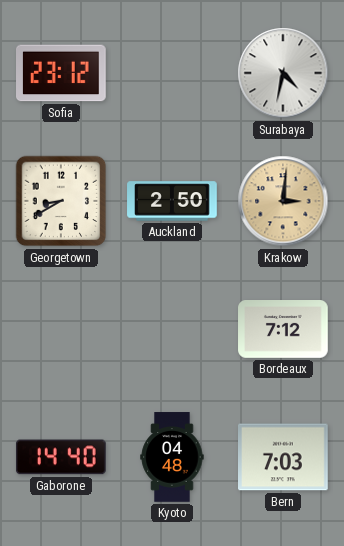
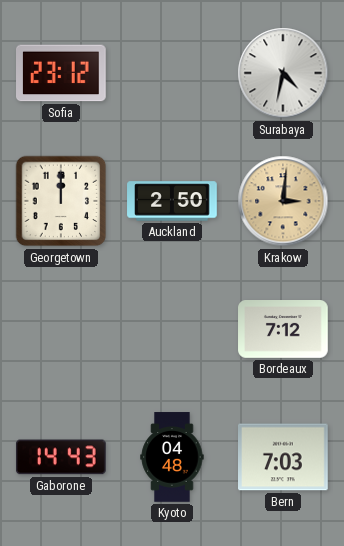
Georgetown: 8:40 -> 12:00 (61, 201)
Gaborone: 14:40 -> 14:43 (61, 457)
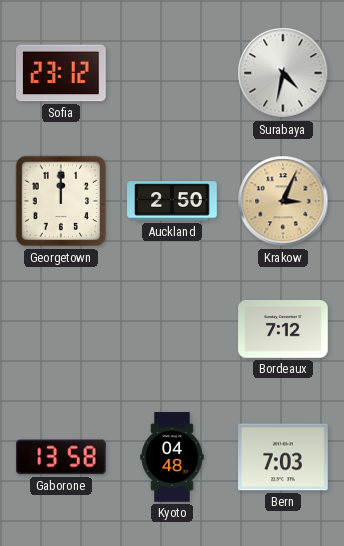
Krakow: 3:01 -> 3:04 (283, 201)
Gaborone: 14:43 -> 13:58 (61, 457)
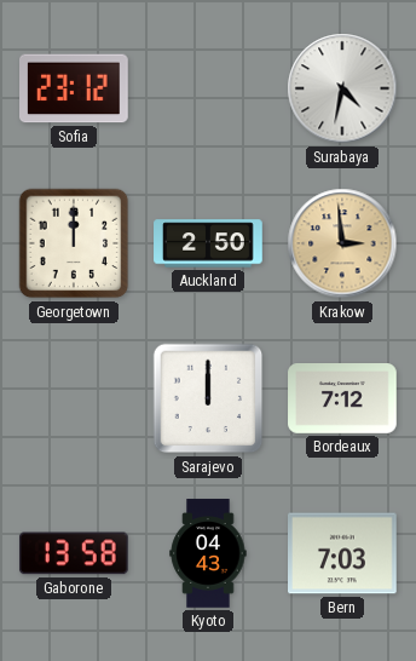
Krakow: 3:04 -> 2:59 (342, 243)
Sarajevo: none -> 12:00 (208, 398)
Kyoto: 04:48 -> 04:43 (208, 553)
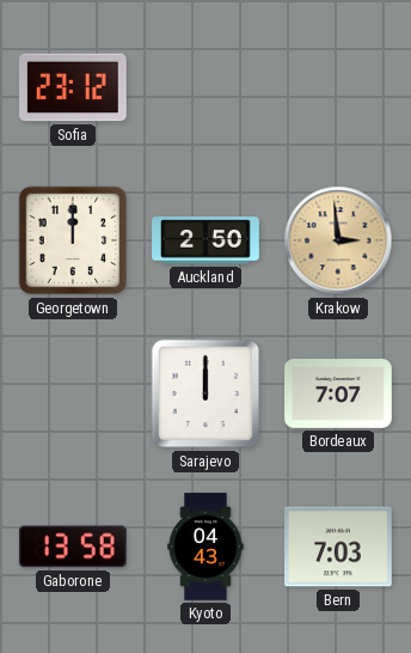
Surabaya: 4:32 -> none (342, 88)
Bordeaux: 7:12 -> 7:07 (338, 395)
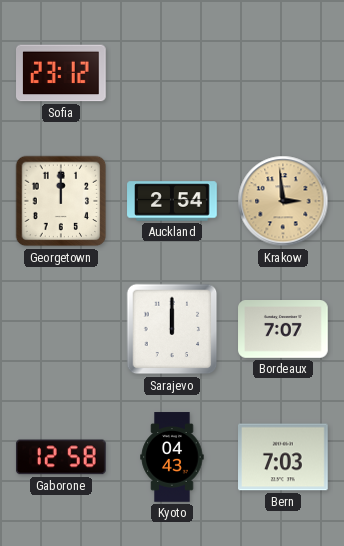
Auckland: 2:50 -> 2:54 (172, 201)
Gaborone: 13:58 -> 12:58 (61, 457)
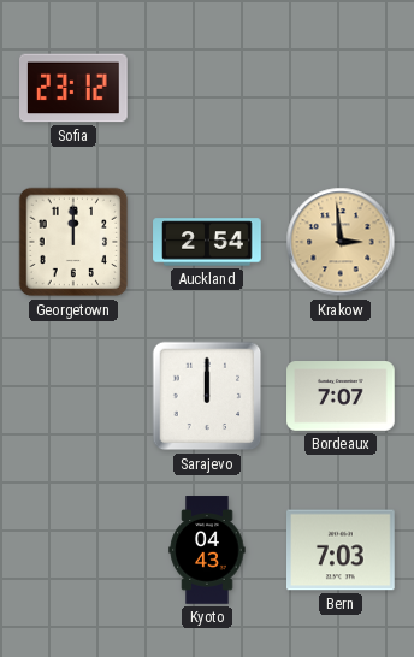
Gaborone: 12:58 -> none (61, 457)
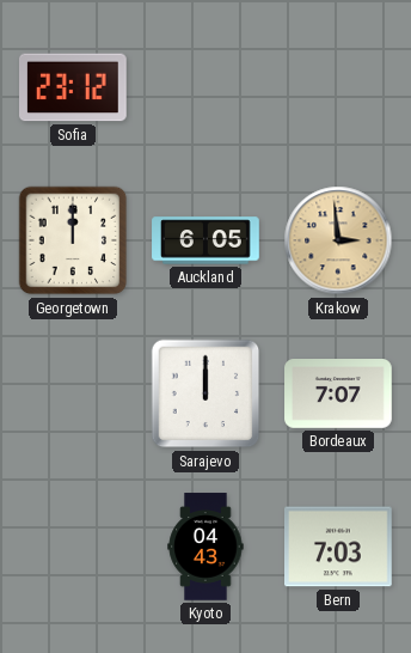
Auckland: 2:54 -> 6:05 (205, 240)
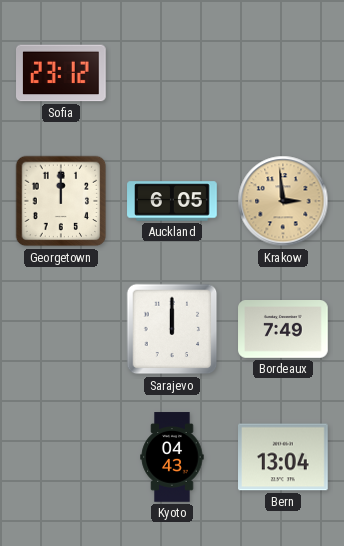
Bordeaux: 7:07 -> 7:49 (283, 330)
Bern: 7:03 -> 13:04 (284, 457)
